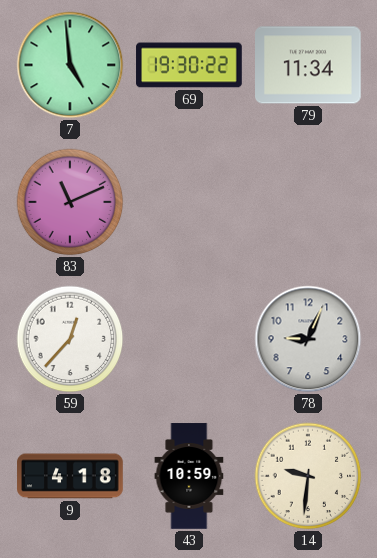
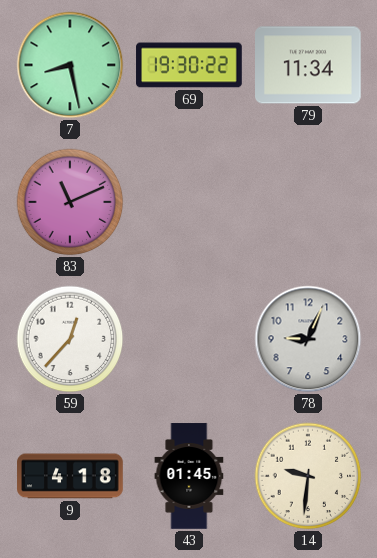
7: 4:59 -> 8:28 (70, 65)
43: 10:59 -> 01:45 (189, 476)
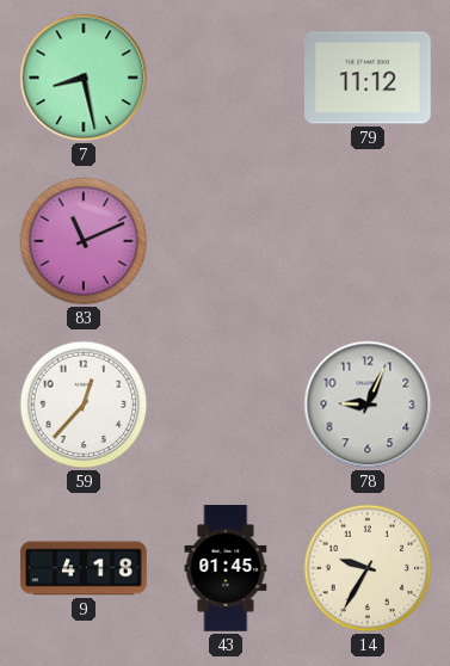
69: 19:30 -> none (189, 65)
79: 11:34 -> 11:12 (369, 78)
14: 9:31 -> 9:35 (368, 568)
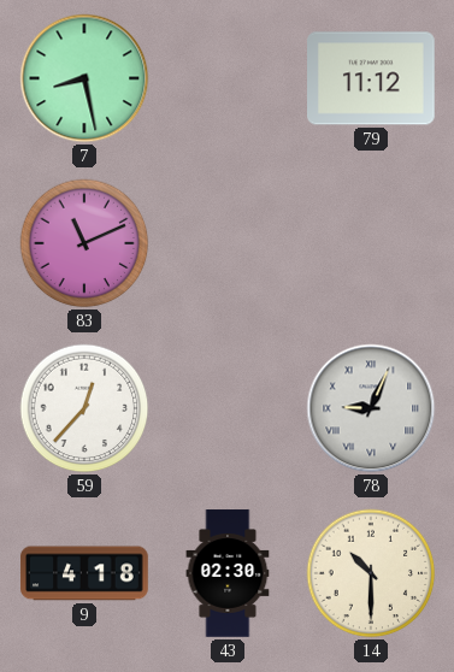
78 numerals: Arabic -> Roman (371, 408)
43: 01:45 -> 02:30 (228, 573)
14: 9:35 -> 10:30 (371, 573)
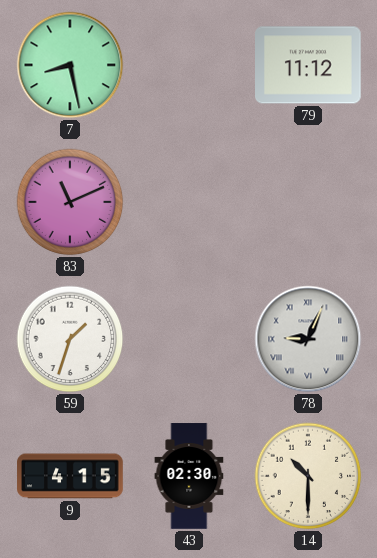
59: 12:37 -> 1:33 (70, 339)
9: 4:18 -> 4:15 (70, 476)
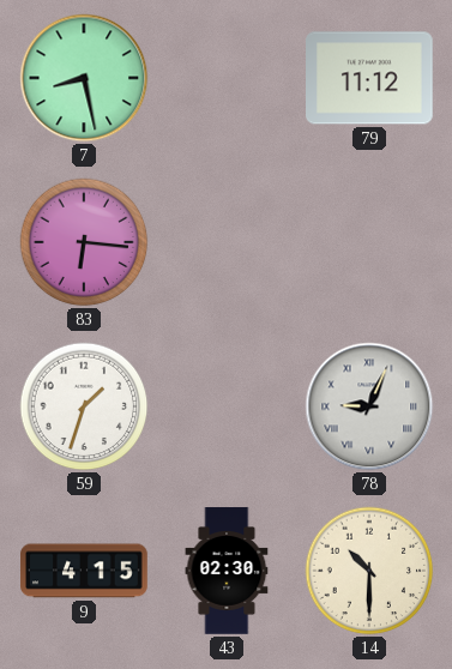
83: 11:11 -> 6:16 (84, 242)
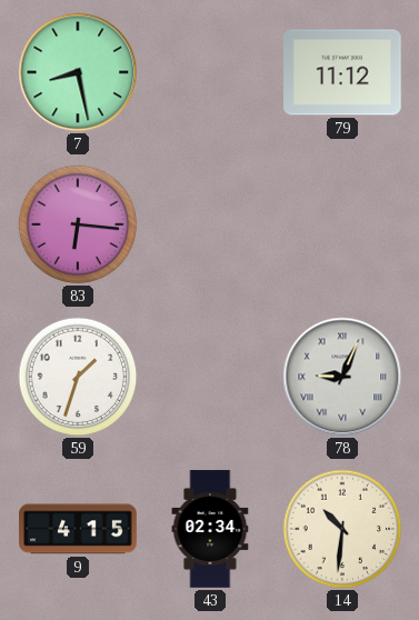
43: 02:30 -> 02:34 (210, 529)
14: 10:30 -> 10:31 (342, 529)
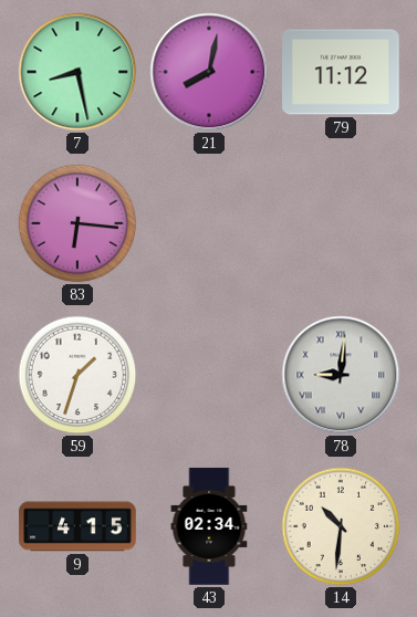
21: none -> 8:02 (209, 72)
78: 9:04 -> 9:01 (341, 375)
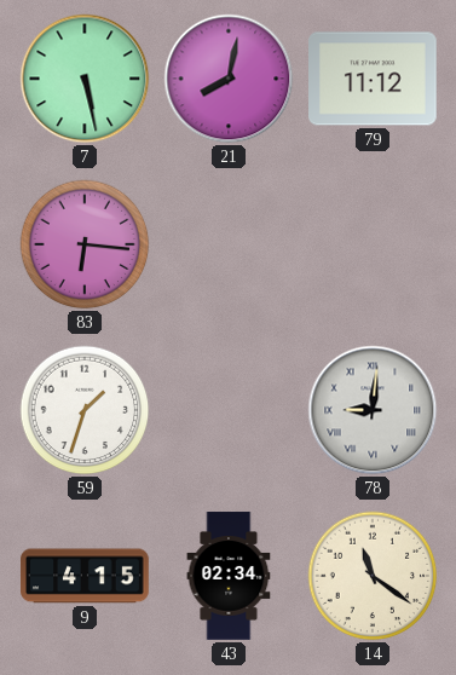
7: 8:28 -> 5:28 (85, 79)
14: 10:31 -> 11:21 (373, 576)
